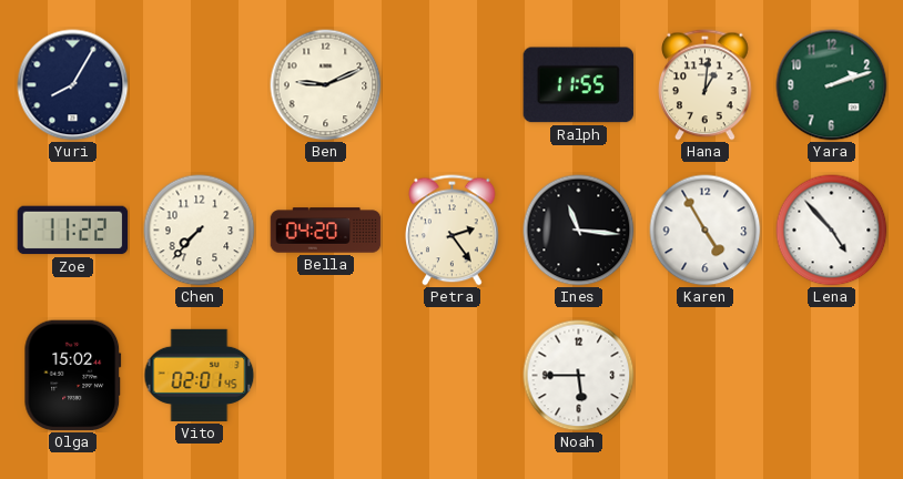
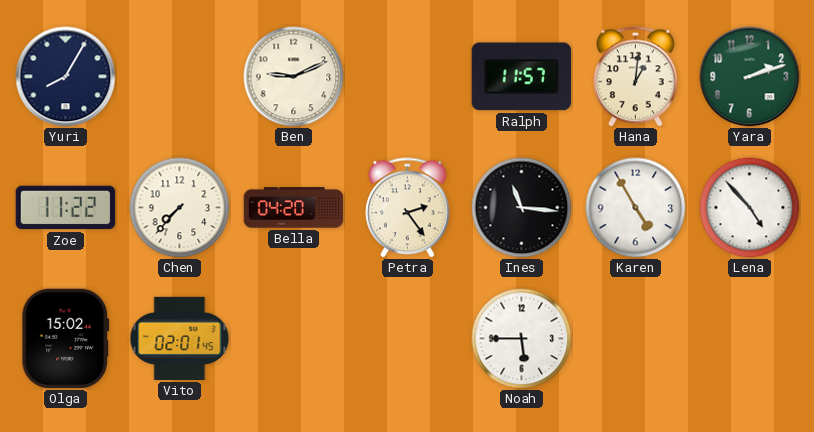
Ralph: 11:55 -> 11:57 (521, 77)
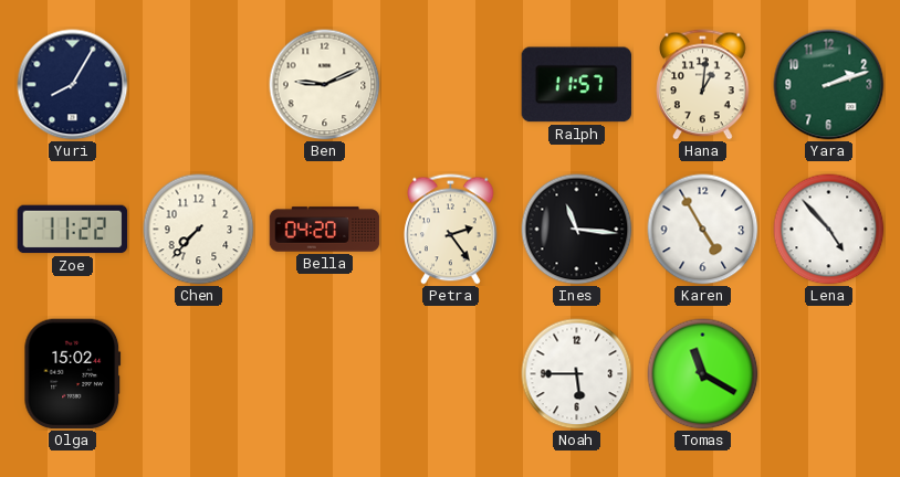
Vito: 02:01 -> none (180, 338)
Tomas: none -> 11:20 (703, 374)
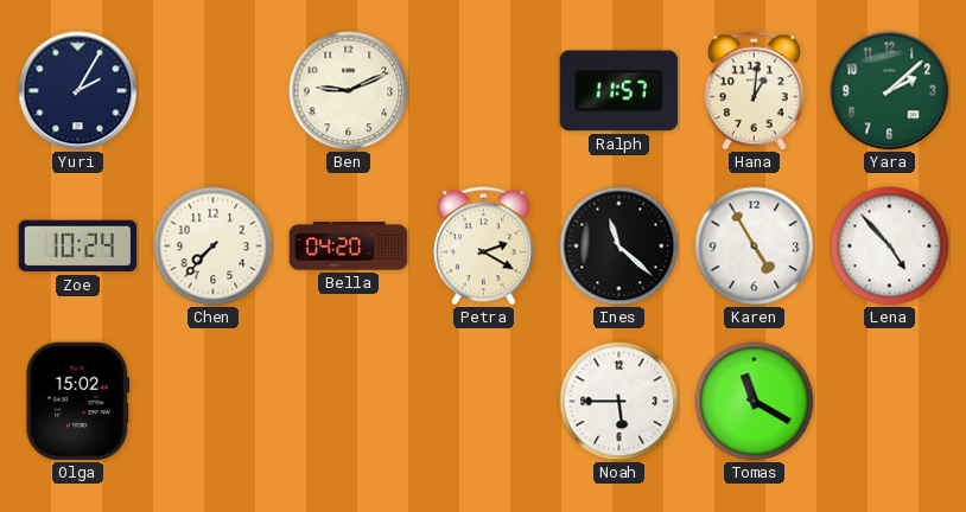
Yuri: 8:05 -> 2:05 (78, 91)
Yara: 2:12 -> 2:08 (890, 91)
Zoe: 11:22 -> 10:24 (78, 247)
Petra: 2:24 -> 2:20 (484, 247)
Ines: 11:16 -> 11:22 (619, 247)
